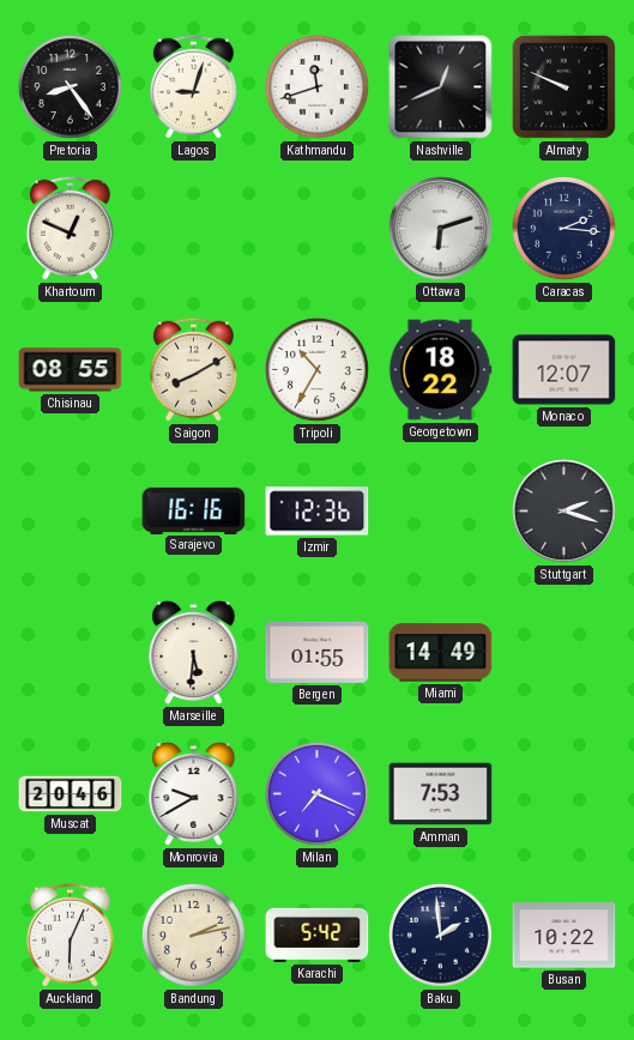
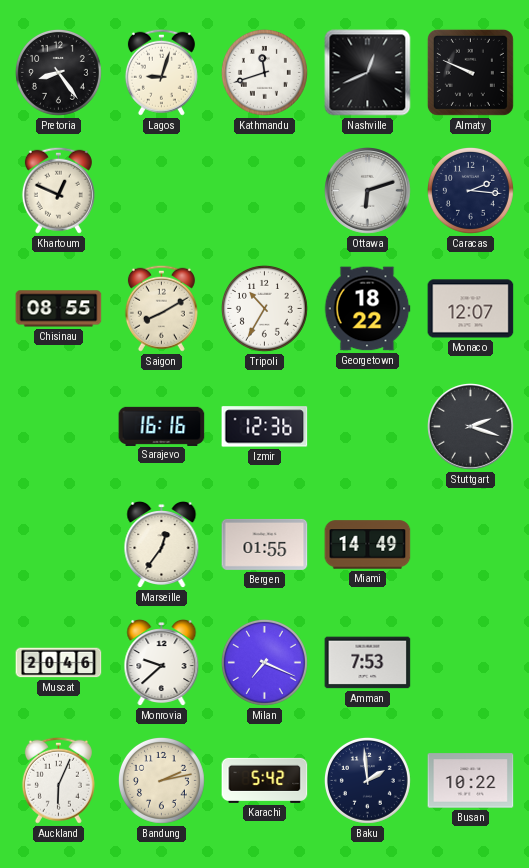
Marseille: 5:31 -> 12:36 (162, 545)
Monrovia: 9:40 -> 9:38 (162, 663)
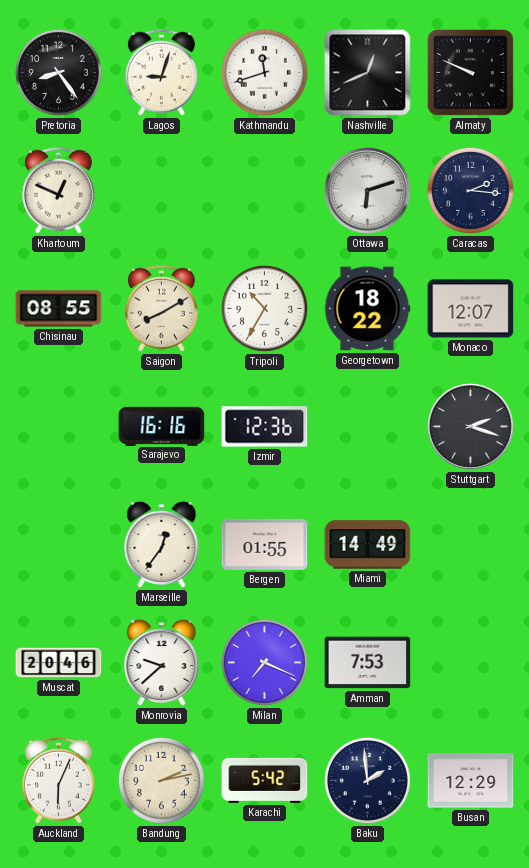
Busan: 10:22 -> 12:29 (471, 781)
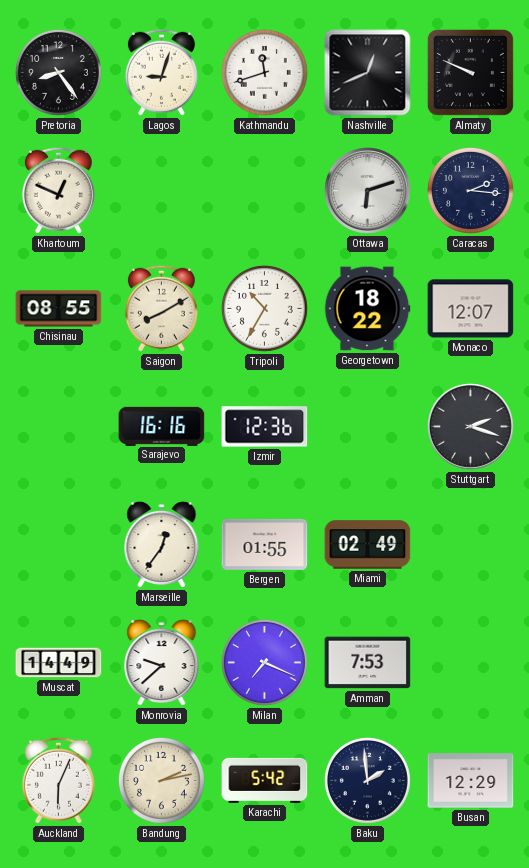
Miami: 14:49 -> 02:49 (368, 545)
Muscat: 20:46 -> 14:49 (59, 663)
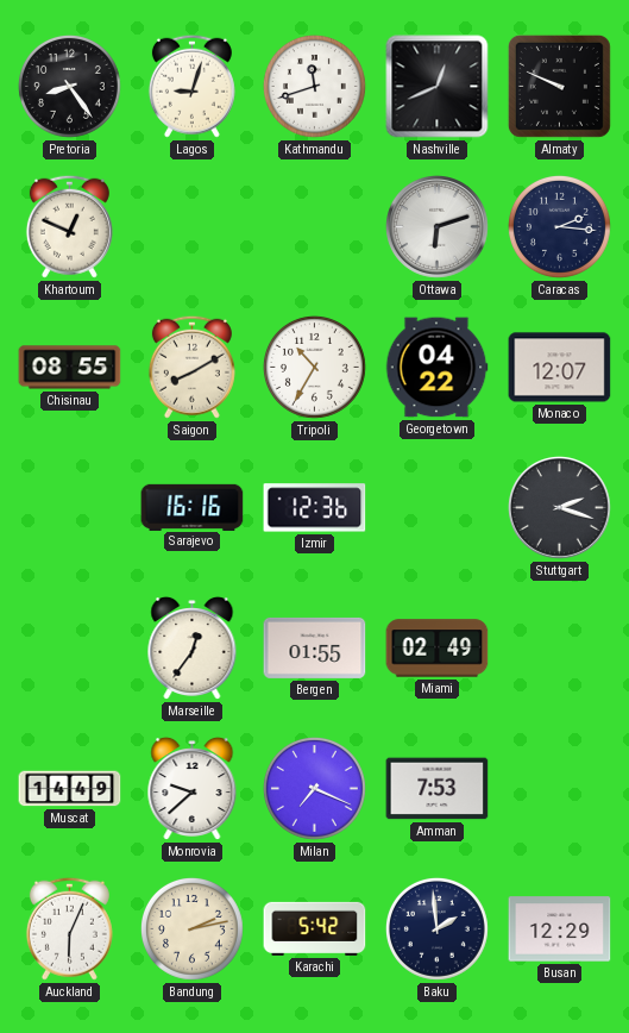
Georgetown: 18:22 -> 04:22 (436, 368)
